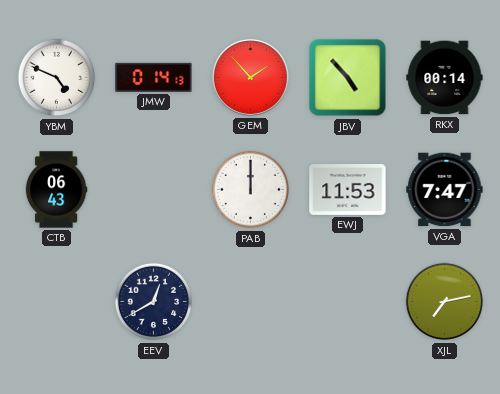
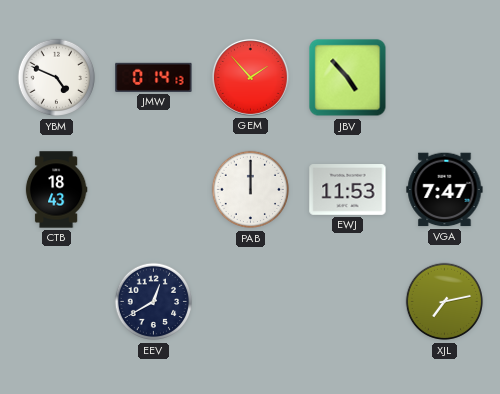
RKX: 00:14 -> none (445, 78)
CTB: 06:43 -> 18:43 (56, 190)
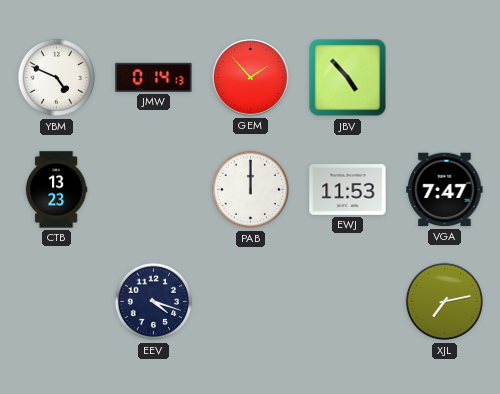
CTB: 18:43 -> 13:23 (56, 190)
EEV: 12:40 -> 4:18 (154, 302)
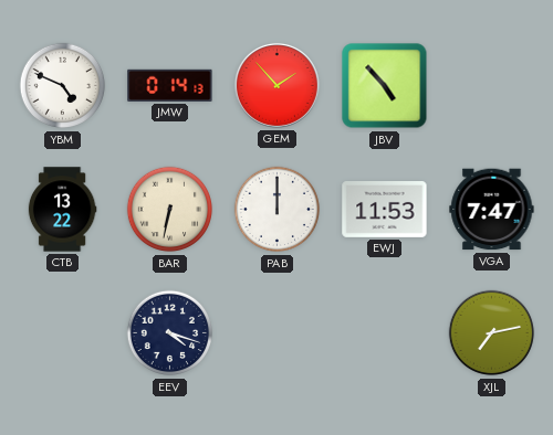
CTB: 13:23 -> 13:22 (62, 210)
BAR: none -> 6:32 (170, 210)
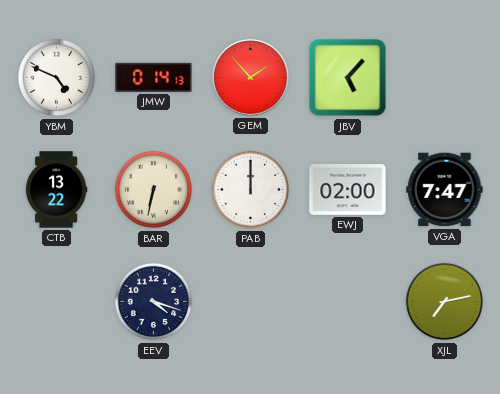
JBV: 4:53 -> 5:07 (348, 78)
EWJ: 11:53 -> 02:00 (348, 190)
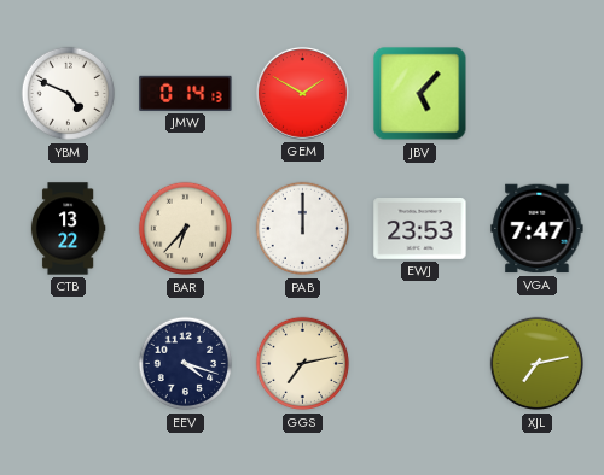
GEM: 1:53 -> 1:50 (302, 93)
BAR: 6:32 -> 6:37 (186, 229)
EWJ: 02:00 -> 23:53 (420, 229)
GGS: none -> 7:13 (303, 364)
